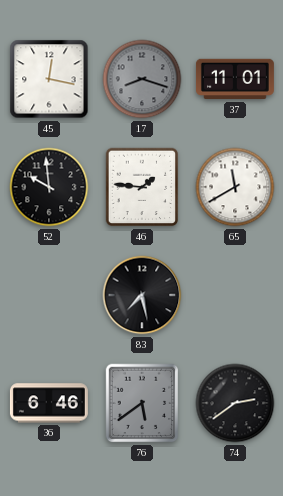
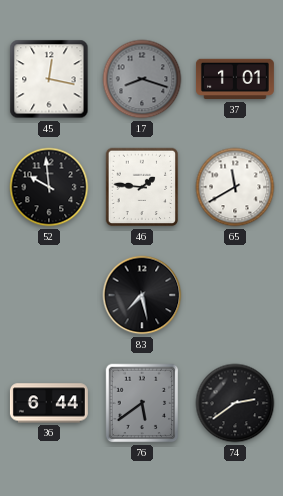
37: 11:01 -> 1:01 (235, 79)
36: 6:46 -> 6:44 (49, 403)
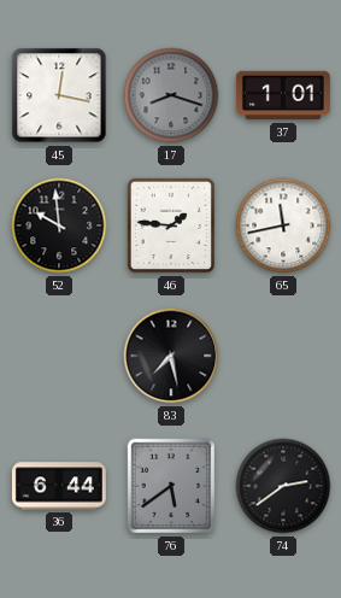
65: 11:40 -> 11:43 (283, 225)
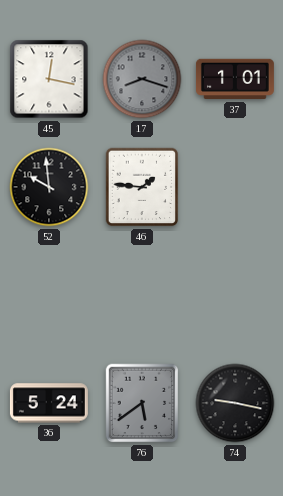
65: 11:43 -> none (283, 225)
83: 7:28 -> none (171, 356)
36: 6:44 -> 5:24 (49, 403)
74: 2:39 -> 9:17 (235, 403)
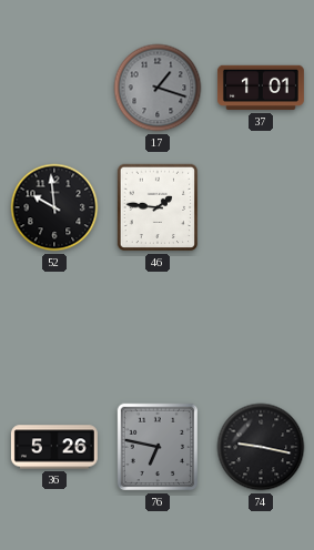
45: 12:17 -> none (49, 79)
17: 8:18 -> 1:18 (158, 88)
36: 5:24 -> 5:26 (54, 447)
76: 5:39 -> 6:47 (158, 447)
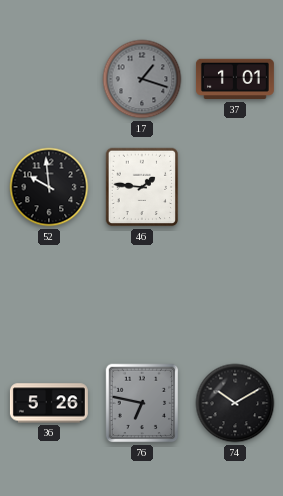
74: 9:17 -> 10:10 (235, 403)
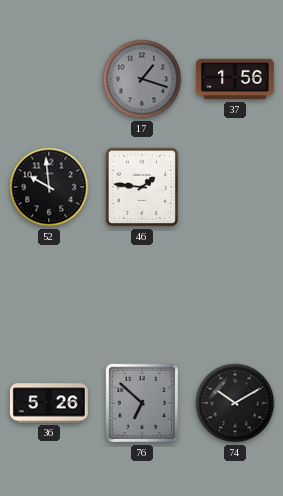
37: 1:01 -> 1:56 (235, 79)
76: 6:47 -> 6:52 (142, 403)
